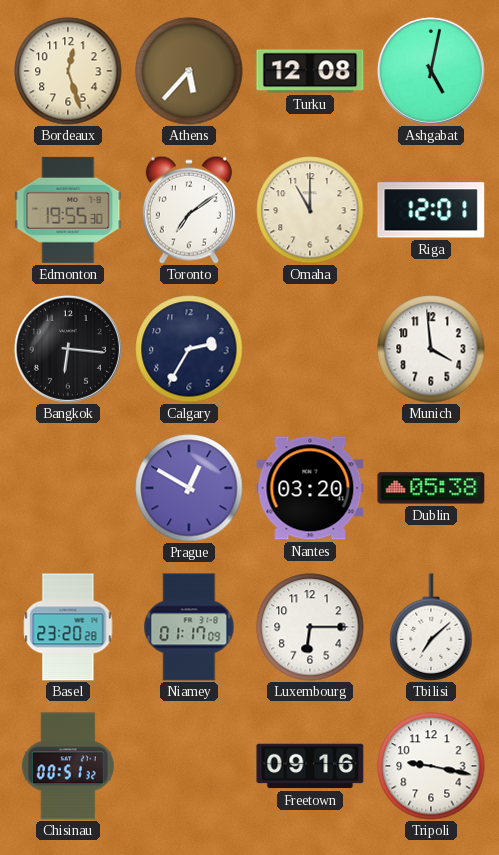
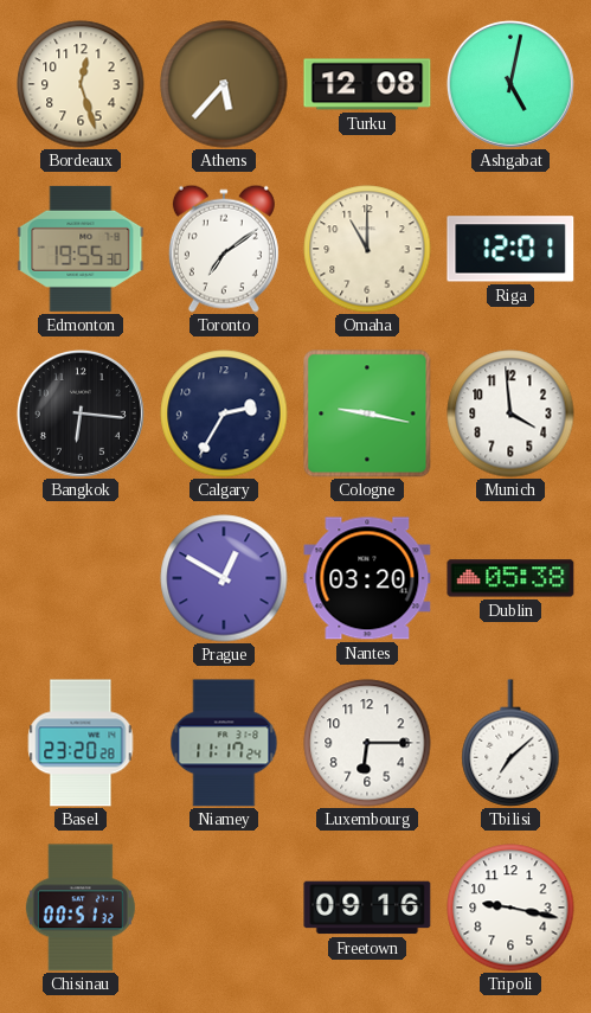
Cologne: none -> 9:17 (367, 413)
Niamey: 01:17 -> 11:17 (224, 743)
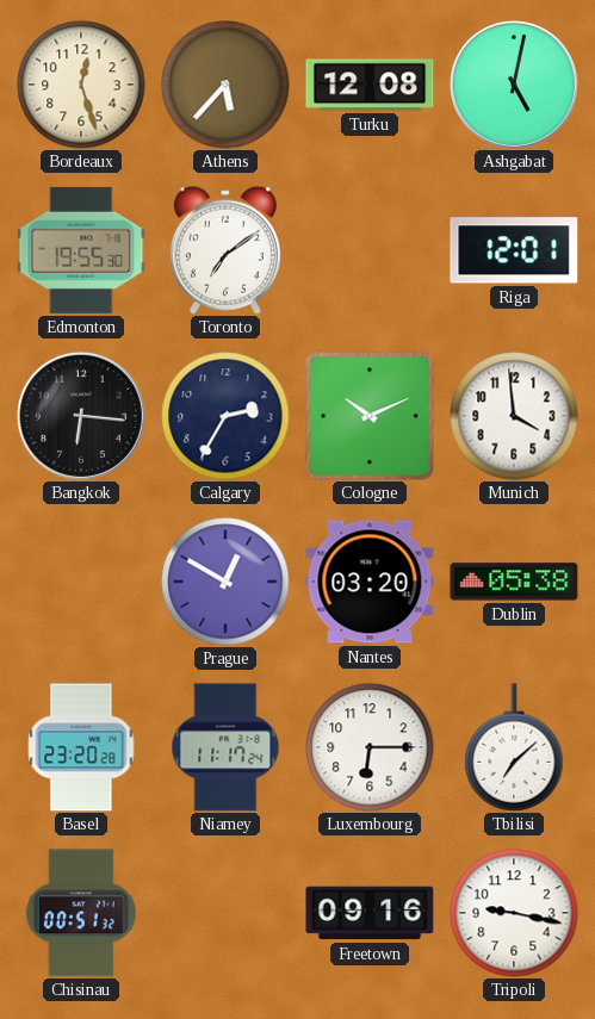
Omaha: 11:00 -> none (367, 249)
Cologne: 9:17 -> 10:11 (370, 416)
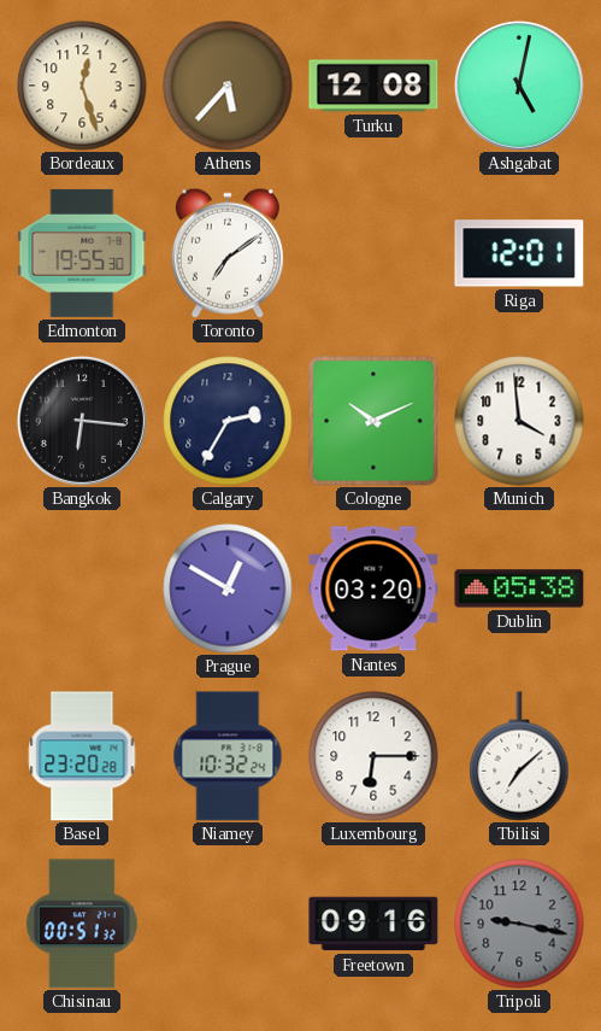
Niamey: 11:17 -> 10:32 (228, 756)
Tripoli dial: white -> grey (519, 924)
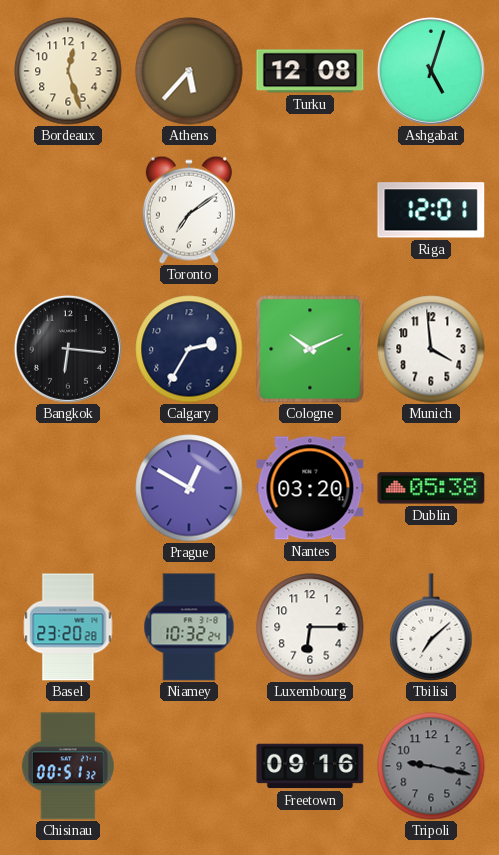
Ashgabat: 5:02 -> 5:03 (431, 71)
Edmonton: 19:55 -> none (82, 253)
